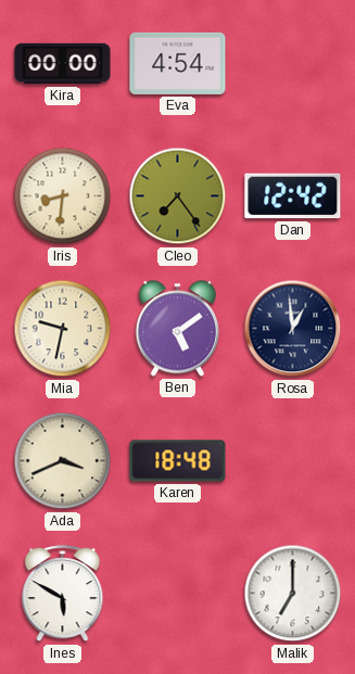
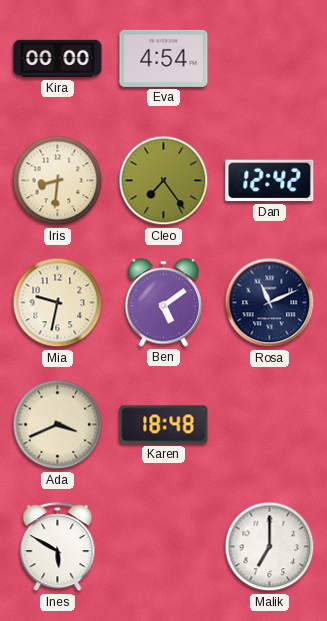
Rosa: 12:59 -> 11:11 (270, 303)
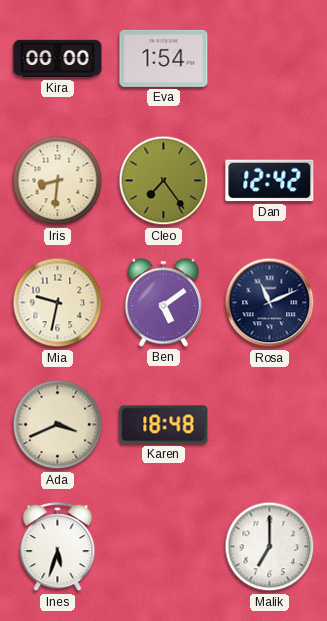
Eva: 4:54 -> 1:54 (164, 58)
Ines: 5:50 -> 5:33 (58, 547)
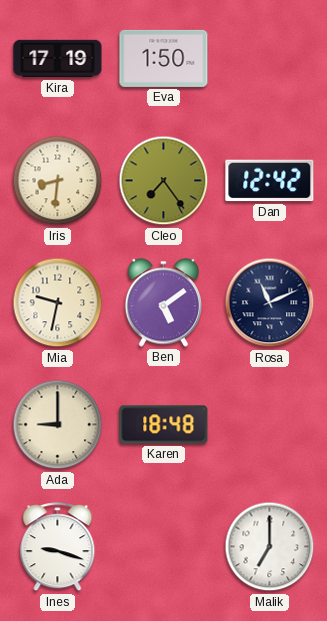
Kira: 00:00 -> 17:19 (58, 59)
Eva: 1:54 -> 1:50 (164, 58)
Ada: 3:41 -> 9:00 (58, 425)
Ines: 5:33 -> 9:18 (58, 547)
